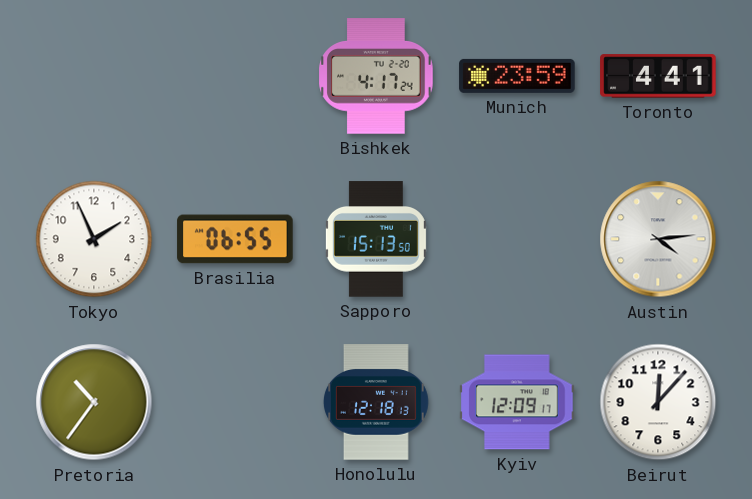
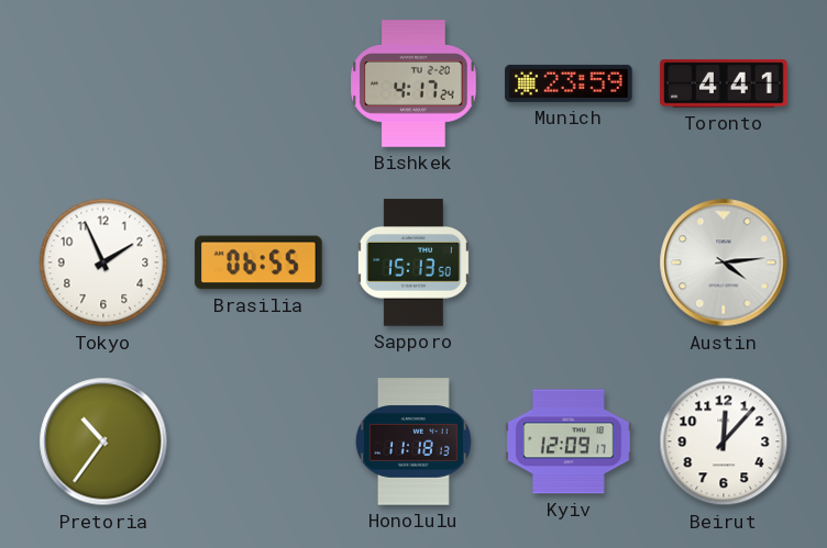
Honolulu: 12:18 -> 11:18 (413, 441)
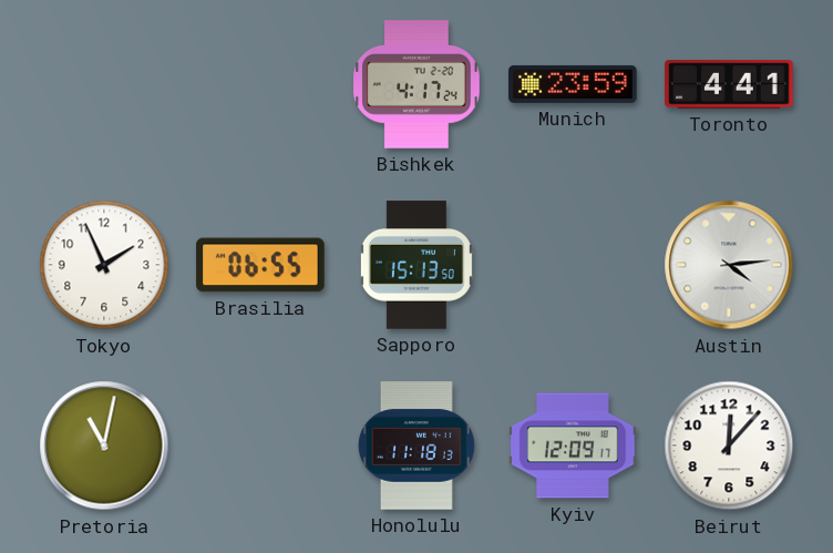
Pretoria: 10:36 -> 11:02 (104, 446)
